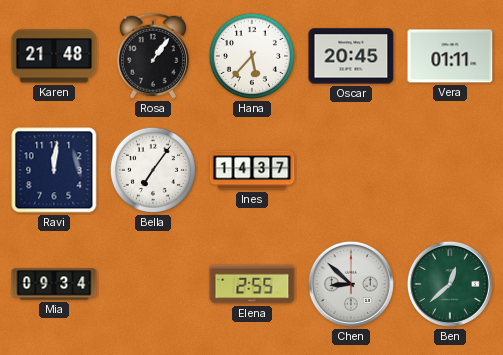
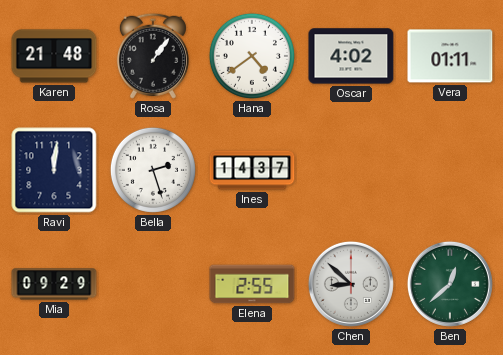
Hana: 5:37 -> 4:39 (252, 56)
Oscar: 20:45 -> 4:02 (351, 56)
Bella: 7:06 -> 2:27 (153, 170)
Mia: 09:34 -> 09:29 (54, 284)
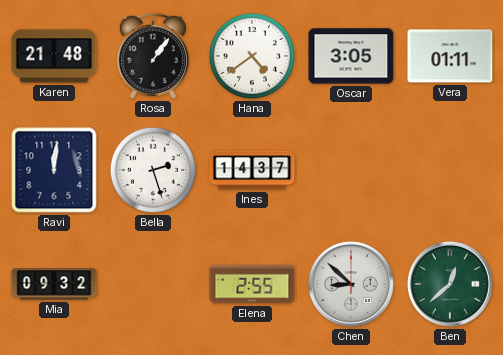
Oscar: 4:02 -> 3:05 (351, 56)
Mia: 09:29 -> 09:32 (54, 284)
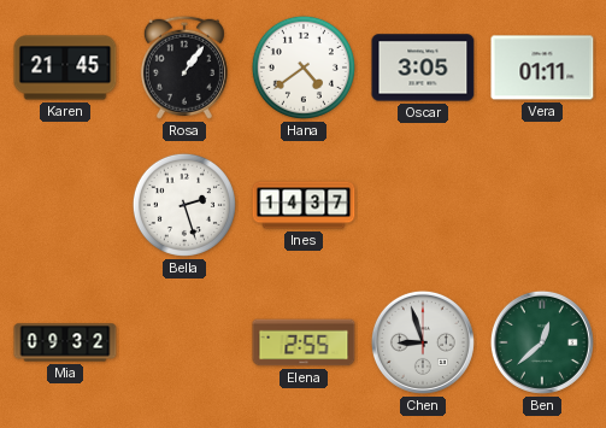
Karen: 21:48 -> 21:45 (65, 68)
Ravi: 12:01 -> none (54, 170)
Chen: 8:52 -> 8:57 (423, 342)
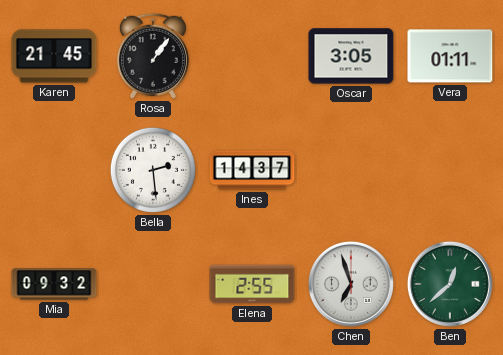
Hana: 4:39 -> none (304, 68)
Bella: 2:27 -> 2:29 (153, 170)
Chen: 8:57 -> 6:57 (351, 284)
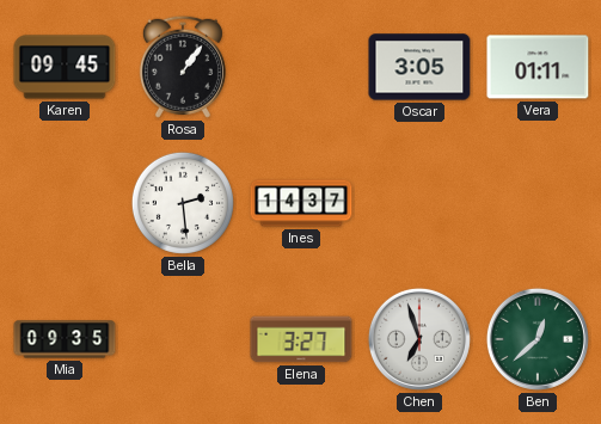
Karen: 21:45 -> 09:45 (65, 67)
Mia: 09:32 -> 09:35 (65, 339)
Elena: 2:55 -> 3:27 (301, 339)
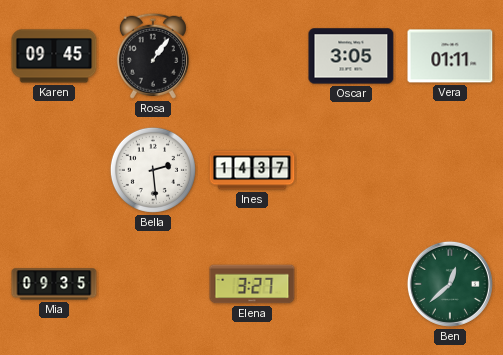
Chen: 6:57 -> none (419, 339)
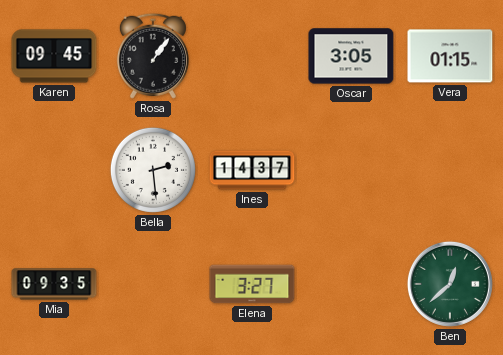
Vera: 01:11 -> 01:15 (450, 56)
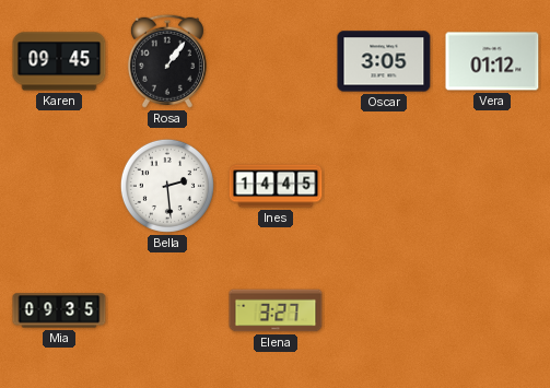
Vera: 01:15 -> 01:12 (492, 61)
Ines: 14:37 -> 14:45 (276, 186)
Ben: 12:38 -> none (450, 284)
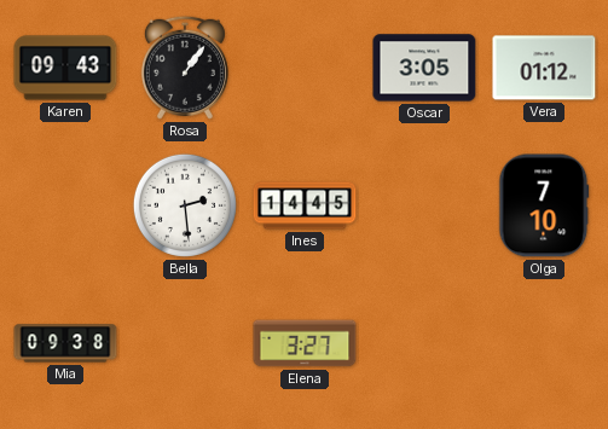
Karen: 09:45 -> 09:43 (65, 68)
Olga: none -> 7:10 (544, 205)
Mia: 09:35 -> 09:38 (65, 343)
